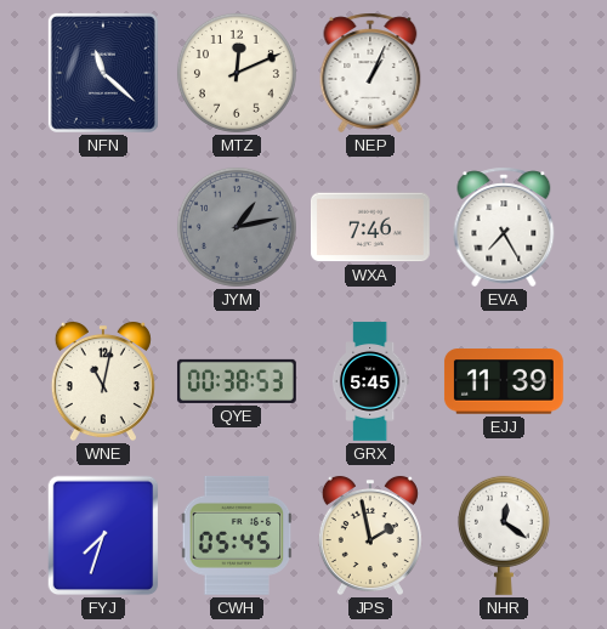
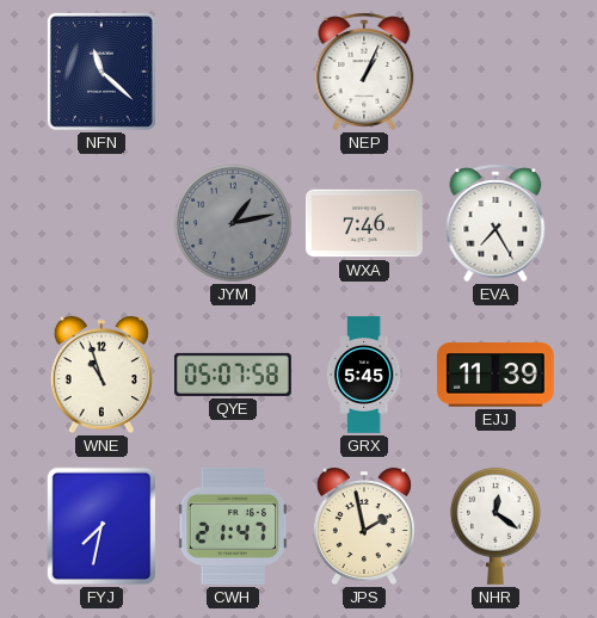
MTZ: 12:11 -> none (237, 73)
WNE: 11:02 -> 10:57 (101, 375)
QYE: 00:38 -> 05:07 (233, 375)
FYJ: 7:33 -> 7:32 (101, 526)
CWH: 05:45 -> 21:47 (233, 526)
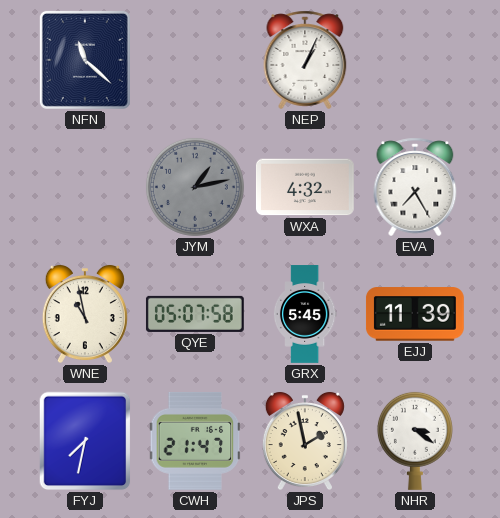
WXA: 7:46 -> 4:32 (305, 187)
WNE: 10:57 -> 10:58 (85, 314)
NHR: 12:21 -> 3:21 (415, 441)
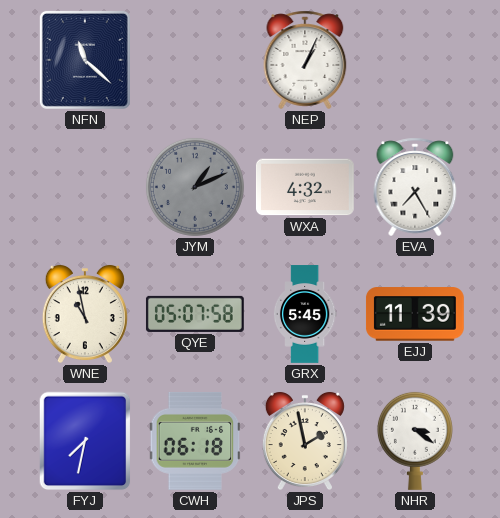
JYM: 1:13 -> 1:11 (195, 187)
CWH: 21:47 -> 06:18 (195, 441)
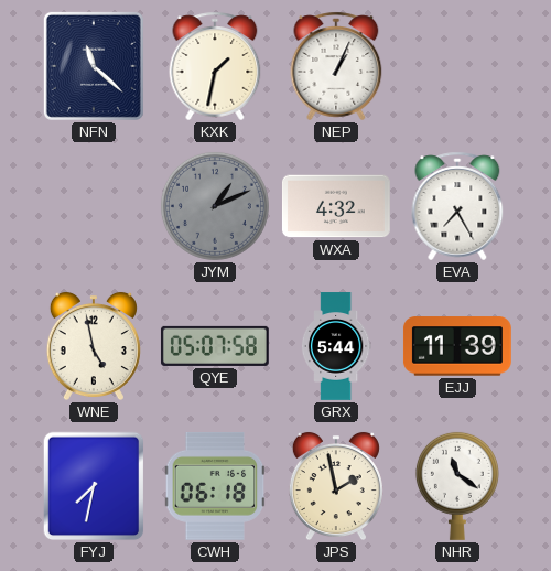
KXK: none -> 1:32 (215, 66)
WNE: 10:58 -> 4:58 (94, 346)
GRX: 5:45 -> 5:44 (336, 346)
NHR: 3:21 -> 11:21 (457, 486)
